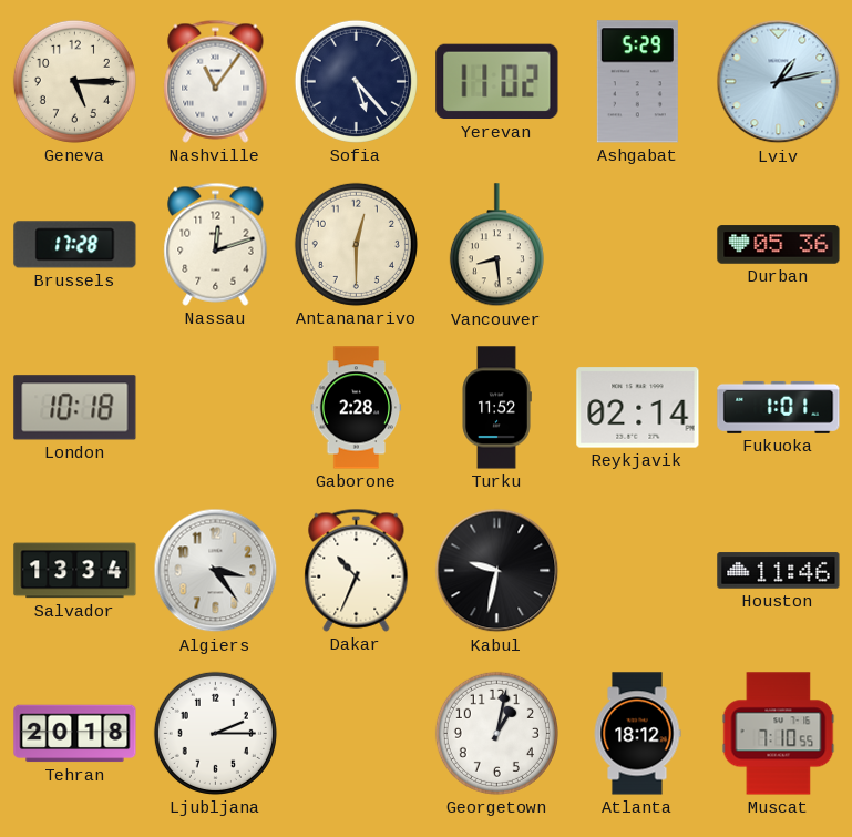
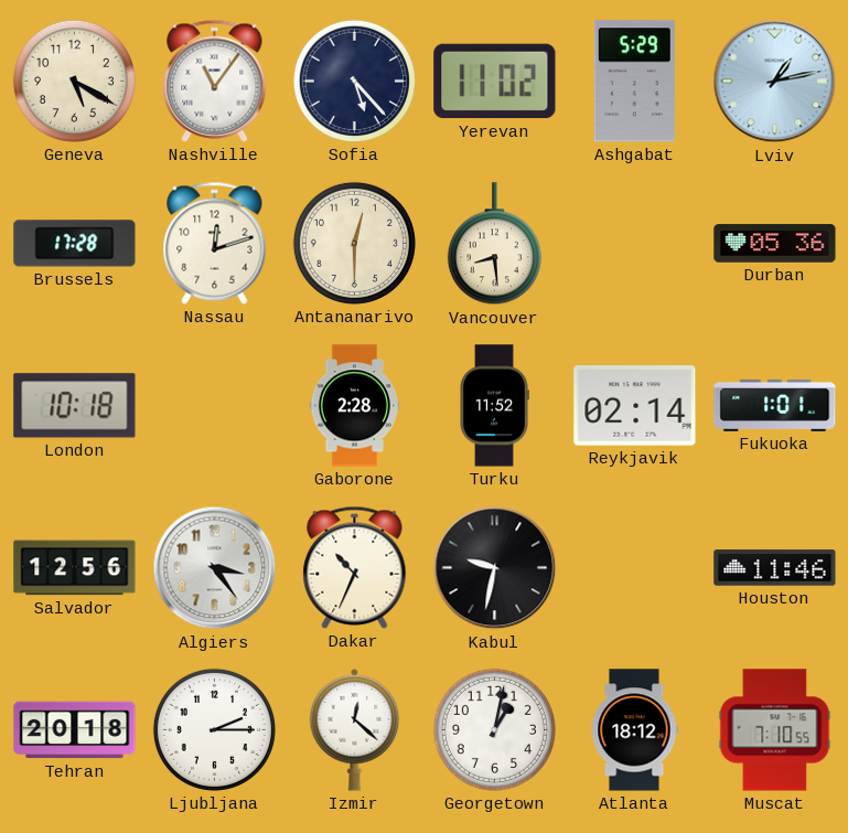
Geneva: 5:15 -> 5:20 (74, 81)
Salvador: 13:34 -> 12:56 (75, 568)
Izmir: none -> 12:22 (355, 729)
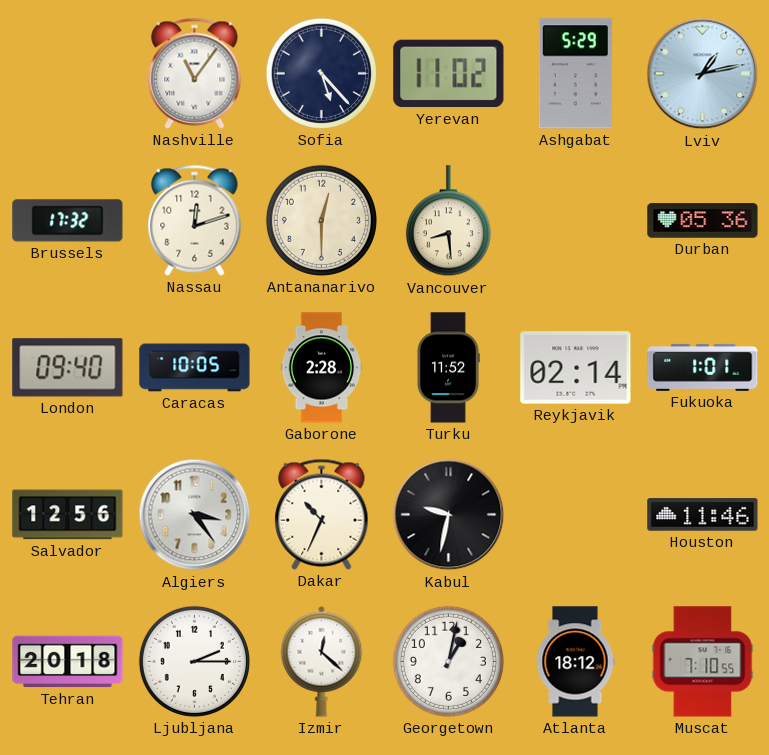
Geneva: 5:20 -> none (74, 81)
Brussels: 17:28 -> 17:32 (68, 221)
London: 10:18 -> 09:40 (68, 368)
Caracas: none -> 10:05 (195, 368)
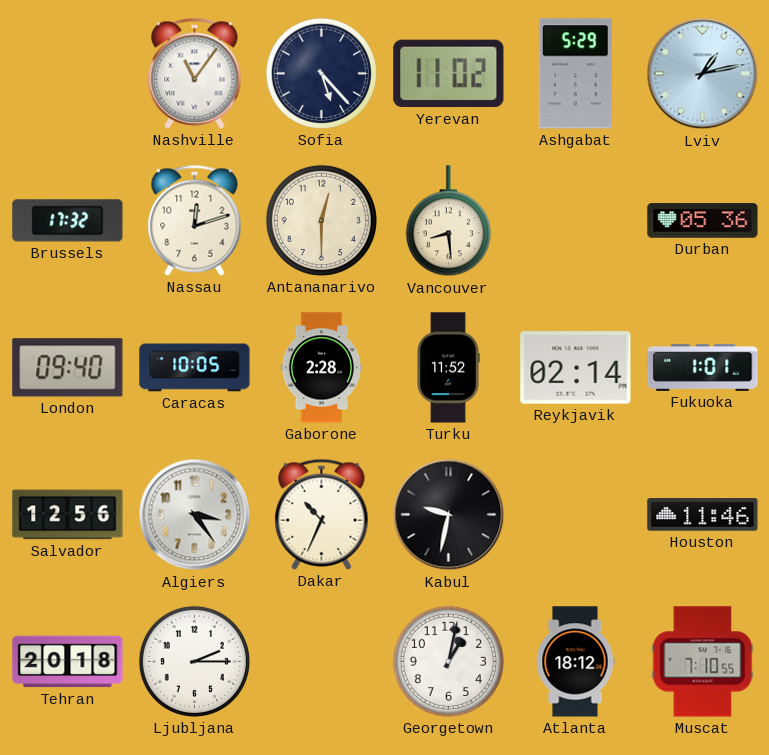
Izmir: 12:22 -> none (322, 661)
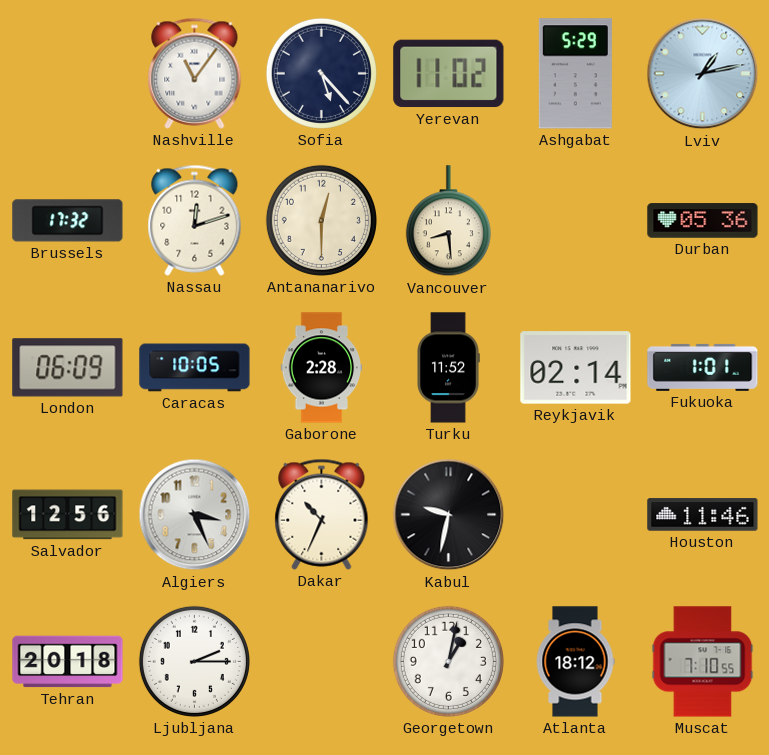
London: 09:40 -> 06:09 (68, 368)
Algiers: 3:24 -> 3:26 (195, 515)
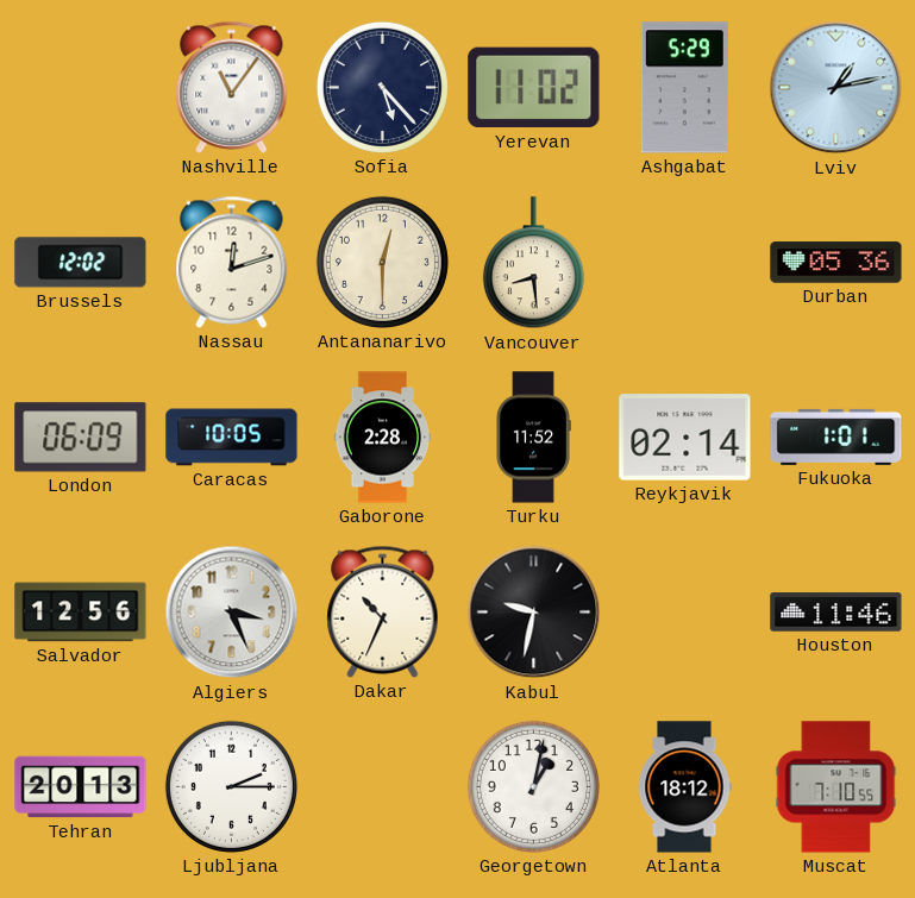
Brussels: 17:32 -> 12:02 (81, 263)
Tehran: 20:18 -> 20:13 (81, 787)
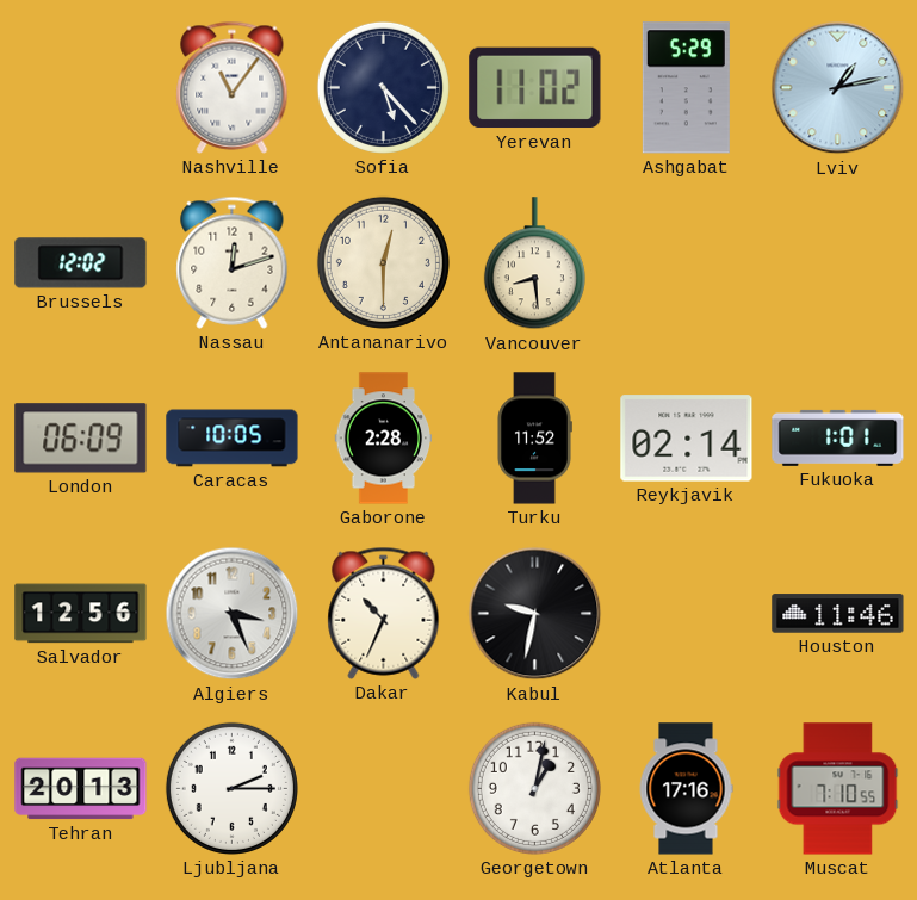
Durban: 05:36 -> none (836, 263)
Atlanta: 18:12 -> 17:16 (686, 789)
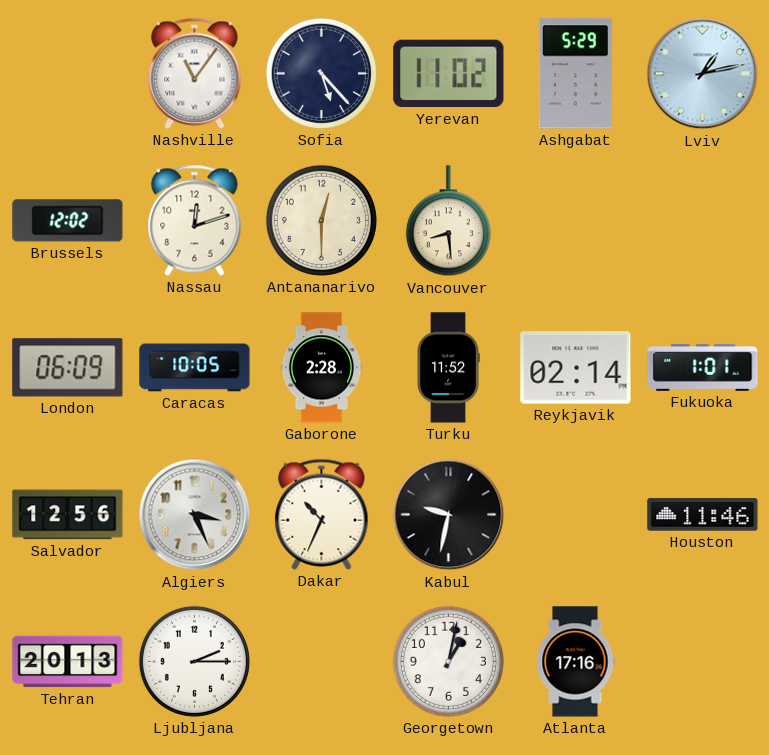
Muscat: 7:10 -> none (838, 789)
